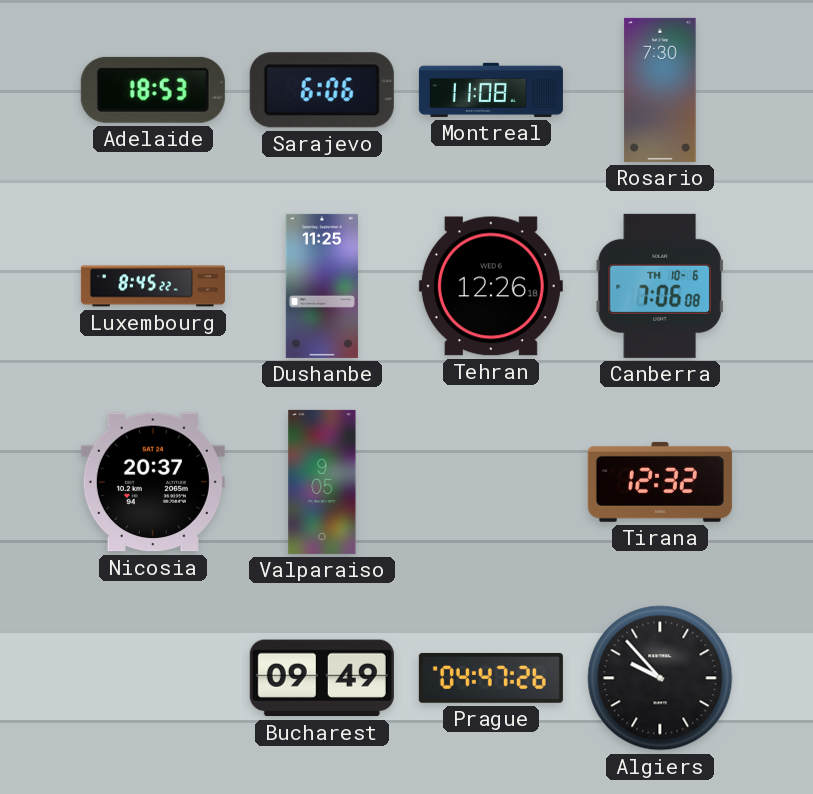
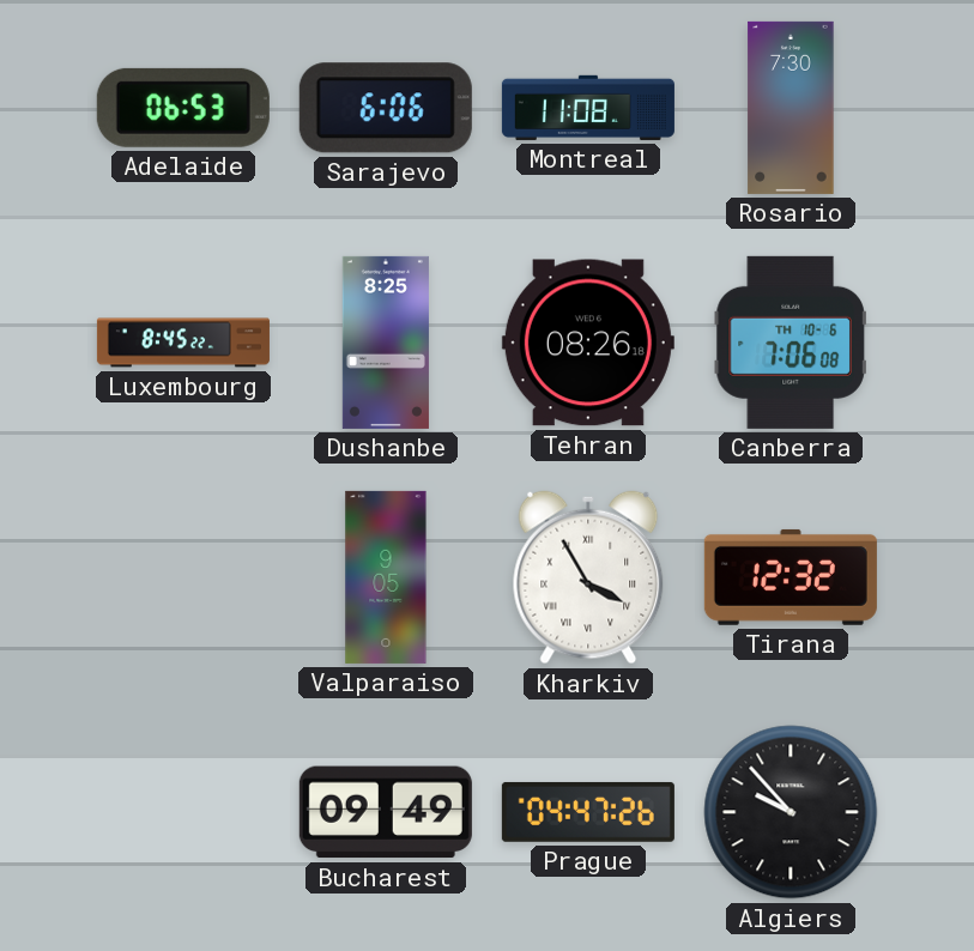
Adelaide: 18:53 -> 06:53 (183, 108)
Dushanbe: 11:25 -> 8:25 (386, 343)
Tehran: 12:26 -> 08:26 (588, 343)
Nicosia: 20:37 -> none (153, 482)
Kharkiv: none -> 3:55 (588, 577)
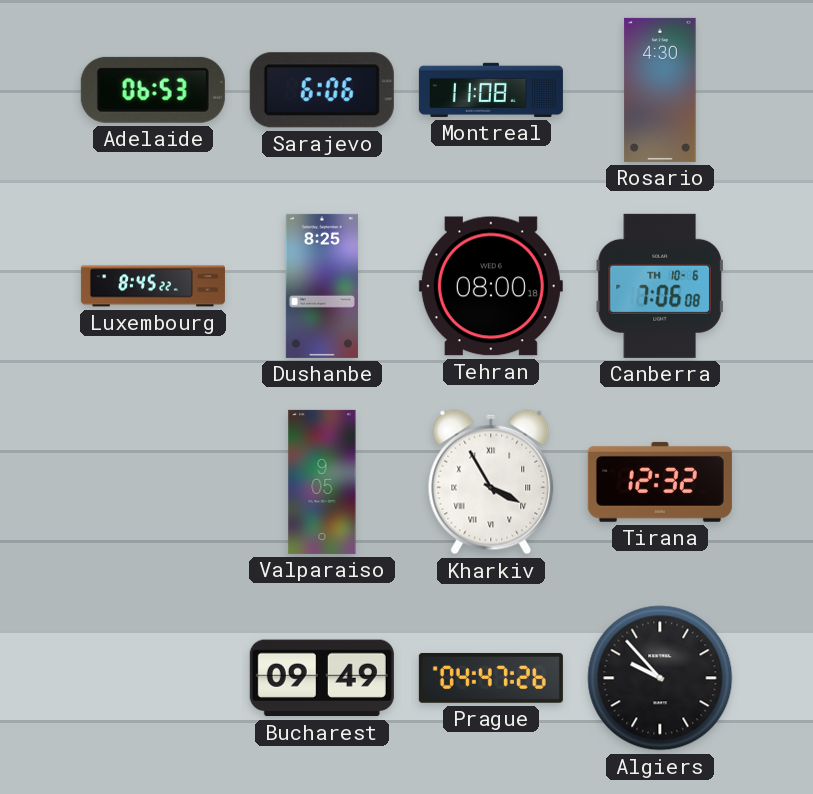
Rosario: 7:30 -> 4:30 (660, 90)
Tehran: 08:26 -> 08:00 (491, 286)
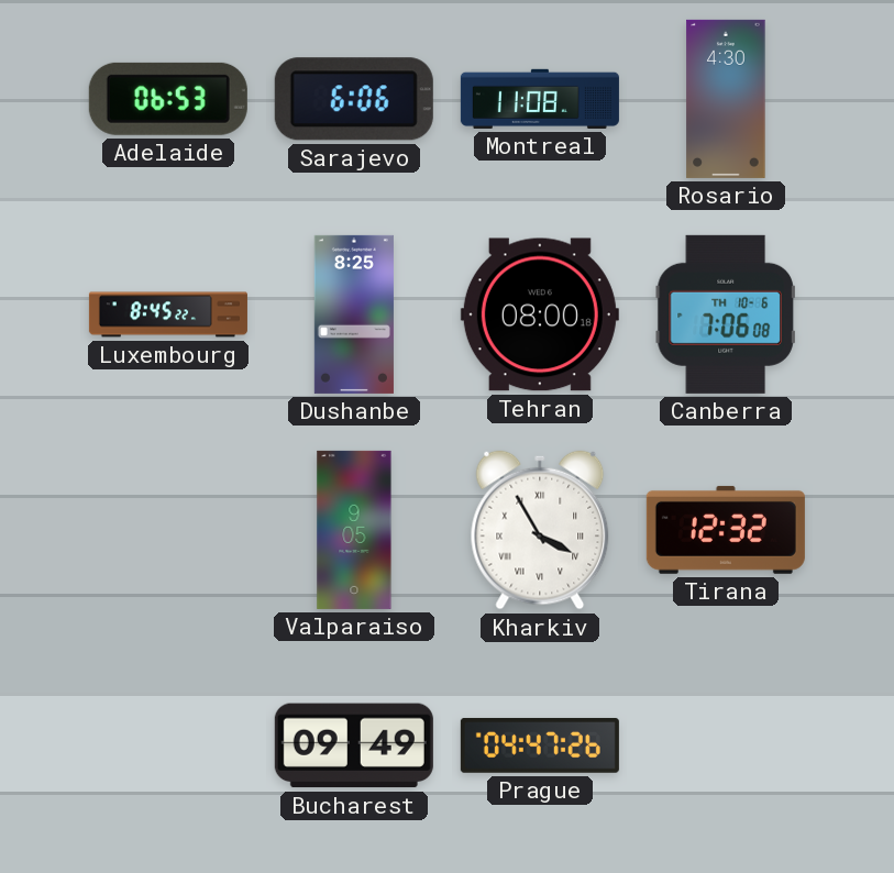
Algiers: 9:53 -> none (660, 678)
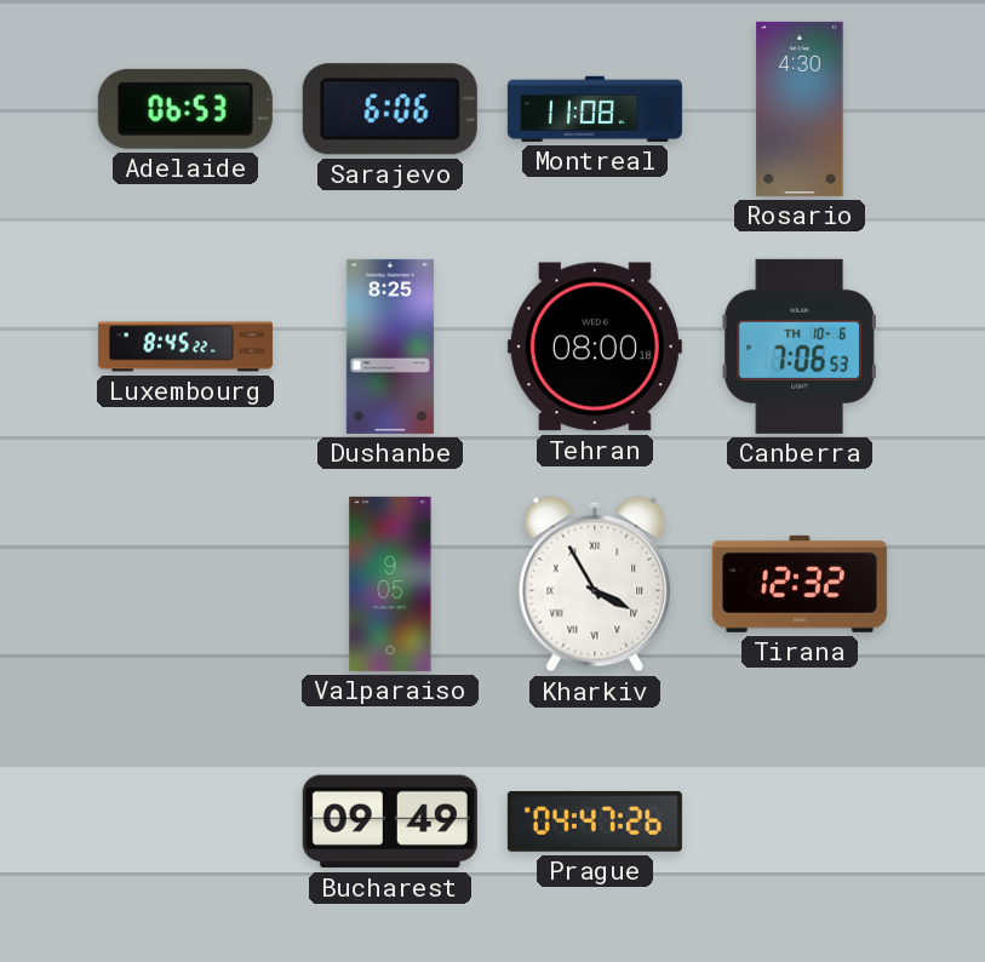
Canberra: 7:06:08 -> 7:06:53 (800, 347)
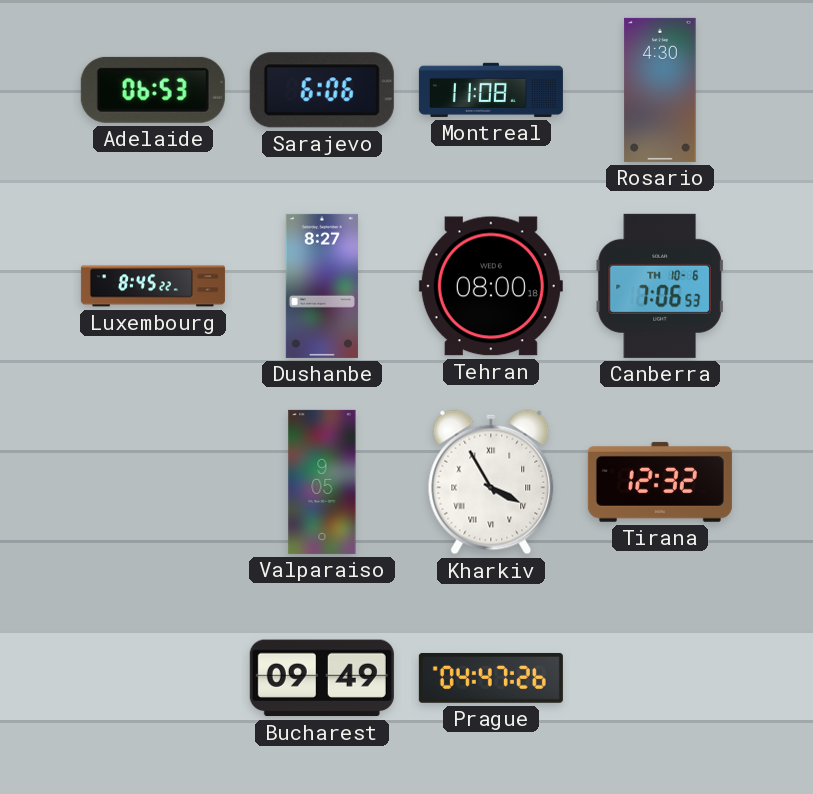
Dushanbe: 8:25 -> 8:27 (322, 286)
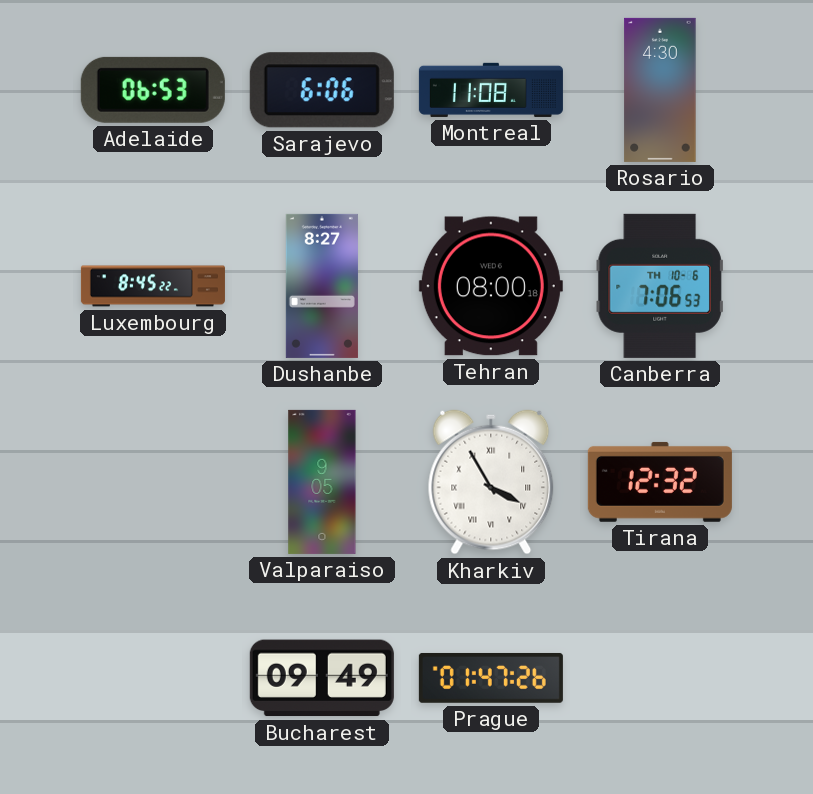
Prague: 04:47 -> 01:47 (491, 678)
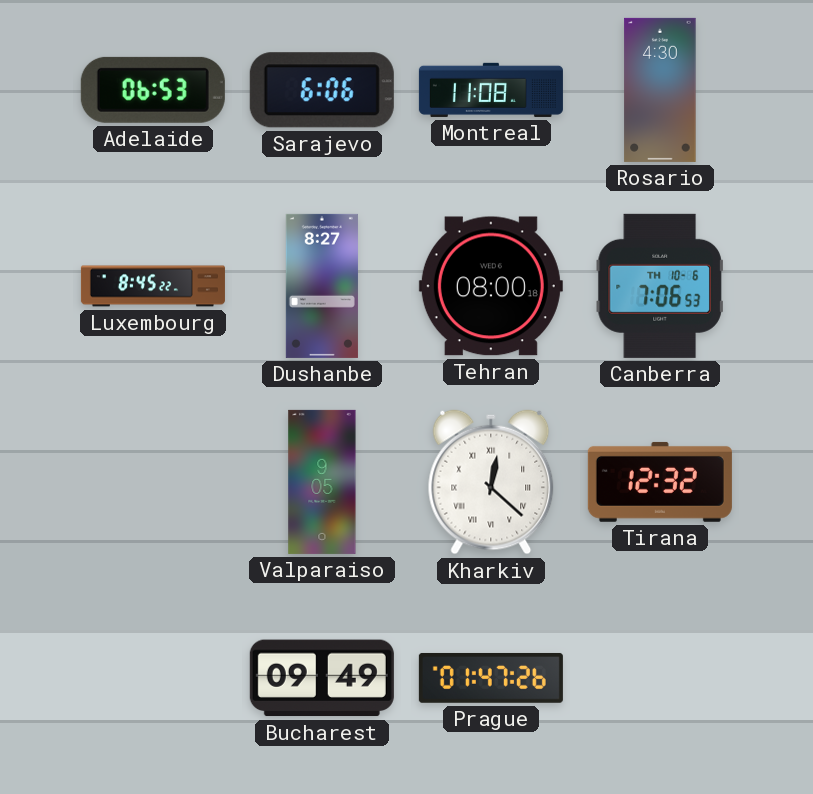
Kharkiv: 3:55 -> 12:22 (491, 482)
